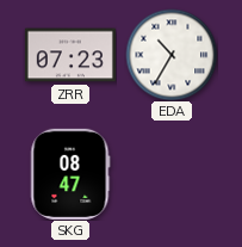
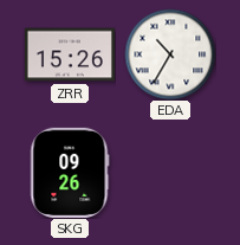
ZRR: 07:23 -> 15:26 (70, 54)
SKG: 08:47 -> 09:26 (70, 173)
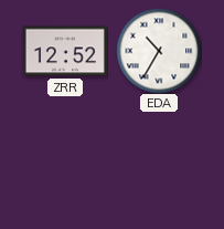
ZRR: 15:26 -> 12:52 (65, 51)
SKG: 09:26 -> none (70, 173)
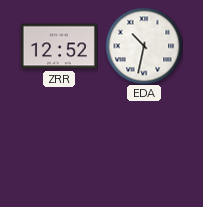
EDA: 10:35 -> 10:32 (144, 46)
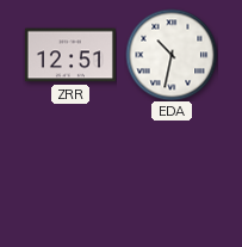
ZRR: 12:52 -> 12:51 (70, 55)
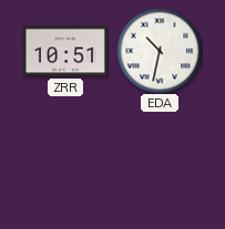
ZRR: 12:51 -> 10:51 (65, 51)
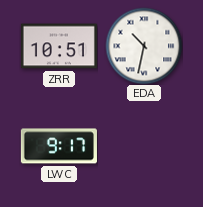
LWC: none -> 9:17 (59, 146)
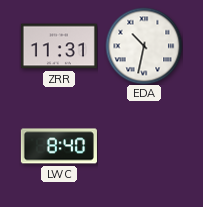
ZRR: 10:51 -> 11:31 (59, 46)
LWC: 9:17 -> 8:40 (59, 146)
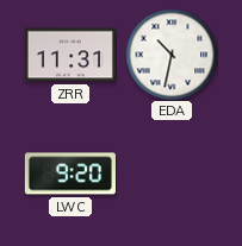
LWC: 8:40 -> 9:20 (70, 174)
